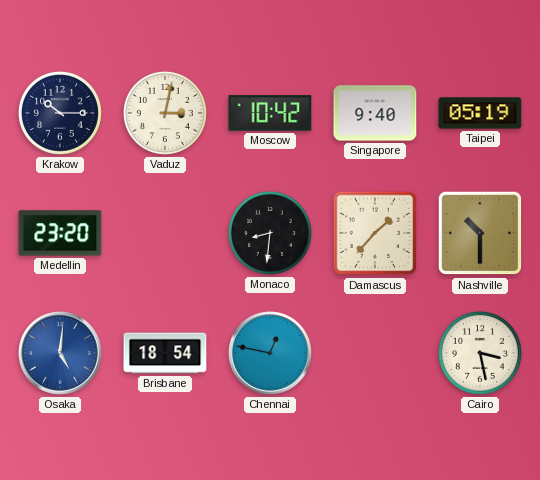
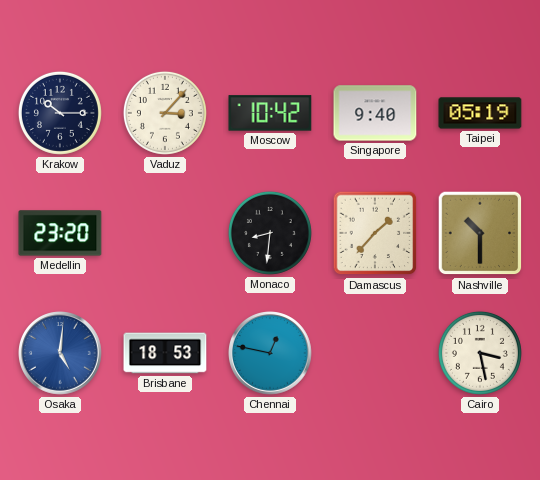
Vaduz: 3:02 -> 3:07 (165, 113)
Brisbane: 18:54 -> 18:53 (165, 353)
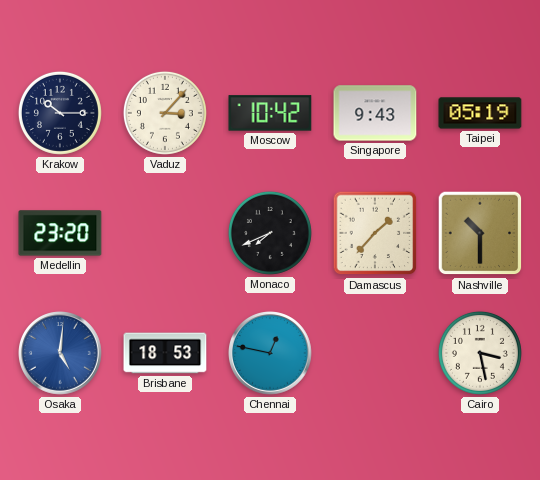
Singapore: 9:40 -> 9:43 (375, 113)
Monaco: 8:31 -> 7:41 (270, 233)
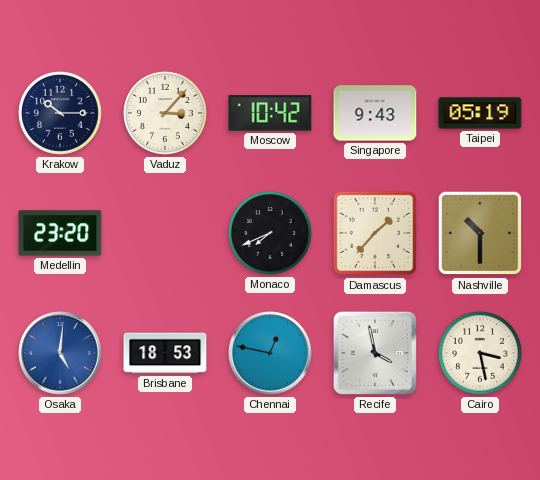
Recife: none -> 3:58 (375, 353)
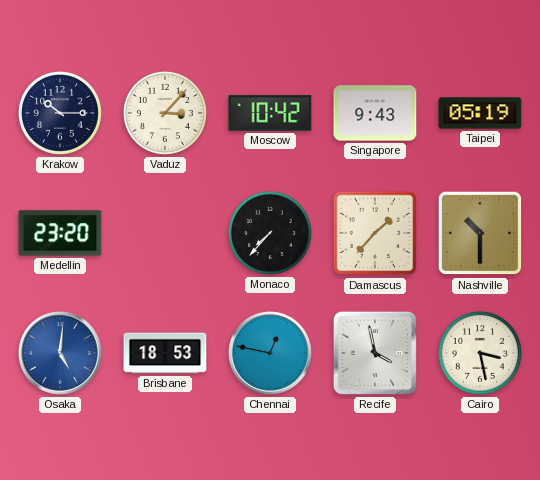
Monaco: 7:41 -> 7:37 (270, 233)
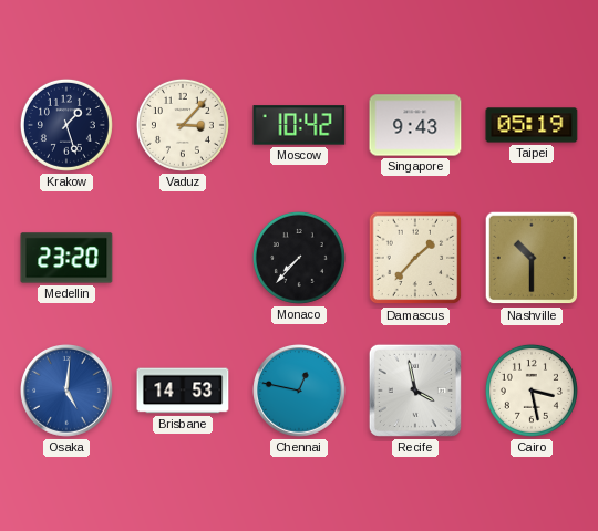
Krakow: 10:15 -> 1:27 (66, 125)
Brisbane: 18:53 -> 14:53 (183, 391)
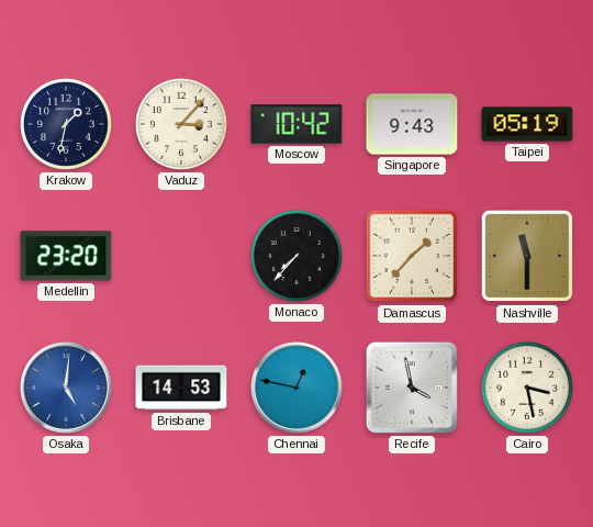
Krakow: 1:27 -> 1:32 (66, 124)
Nashville: 10:30 -> 11:30 (527, 256)
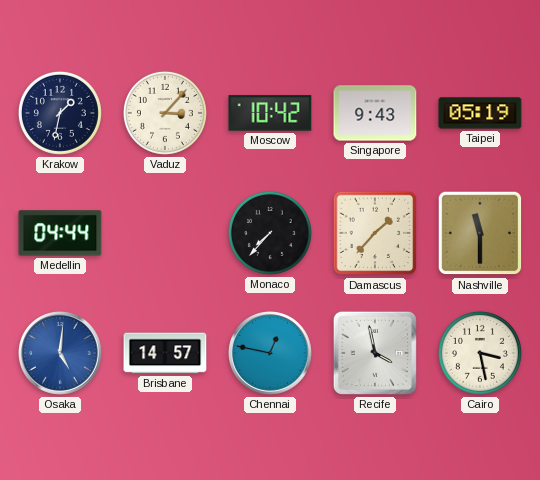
Medellin: 23:20 -> 04:44 (60, 233)
Brisbane: 14:53 -> 14:57 (165, 353)
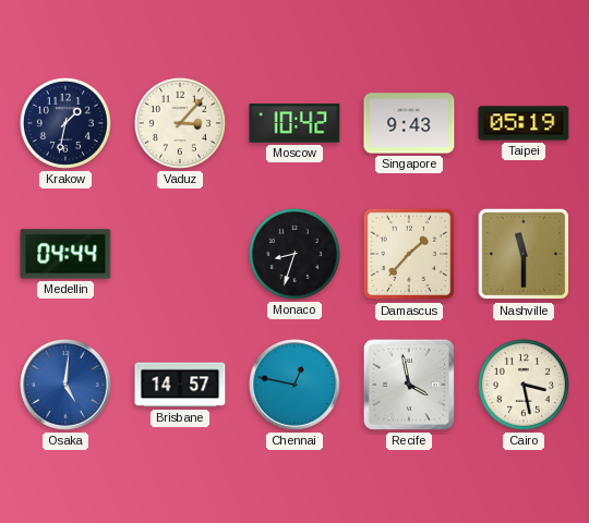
Monaco: 7:37 -> 8:33 (294, 254)
